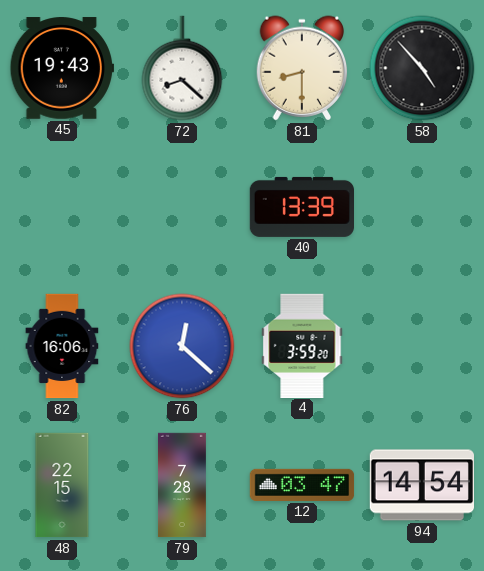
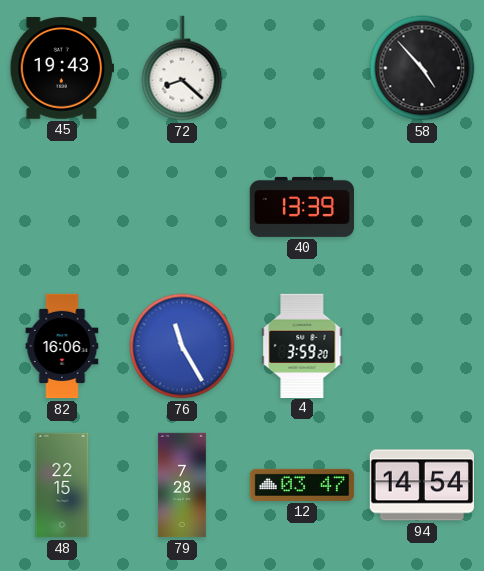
81: 8:30 -> none (302, 68)
76: 12:22 -> 11:25 (182, 346)
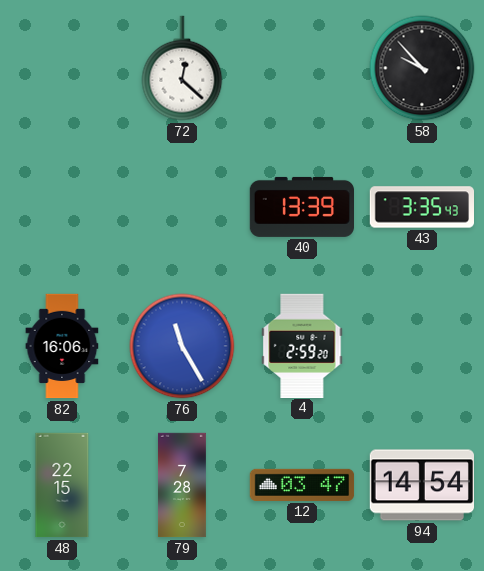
45: 19:43 -> none (61, 68)
72: 8:22 -> 12:22 (182, 68)
58: 4:53 -> 9:53 (422, 68)
43: none -> 3:35 (421, 207)
4: 3:59 -> 2:59 (302, 345)
